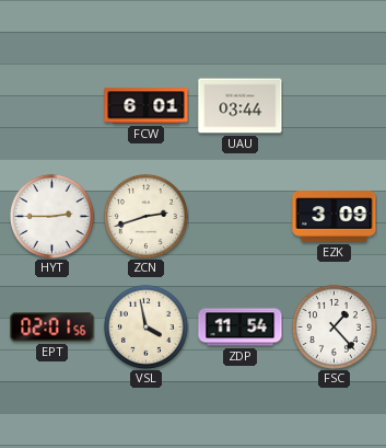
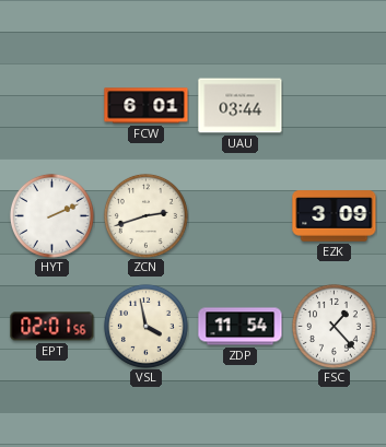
HYT: 2:45 -> 2:11 (51, 215)
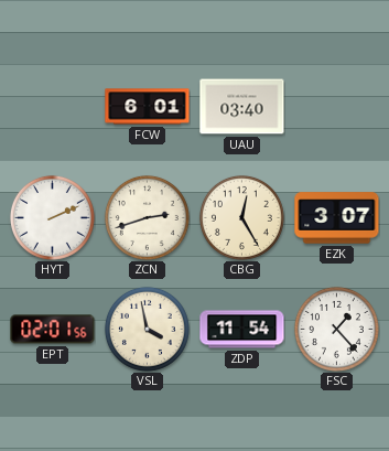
UAU: 03:44 -> 03:40 (242, 107)
CBG: none -> 12:25 (241, 217)
EZK: 3:09 -> 3:07 (337, 218)
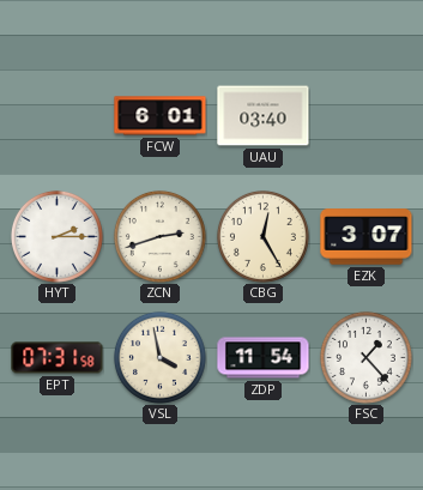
HYT: 2:11 -> 2:15 (56, 236)
EPT: 02:01 -> 07:31 (58, 358)
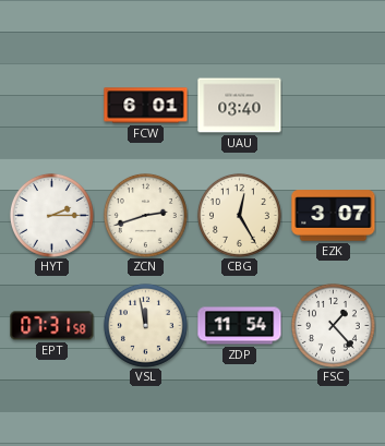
VSL: 3:58 -> 11:58 (145, 325)
